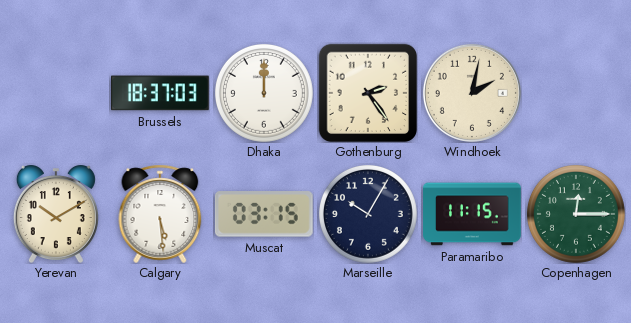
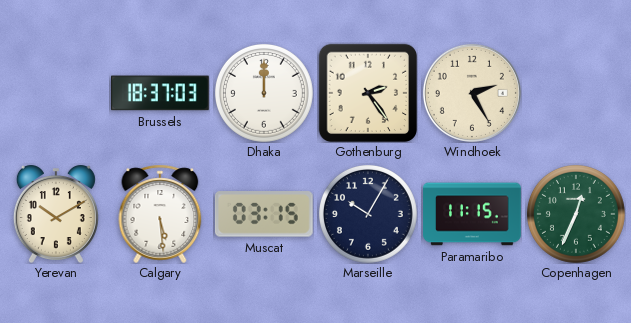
Windhoek: 2:02 -> 2:25 (472, 93)
Copenhagen: 12:15 -> 12:34 (576, 214)
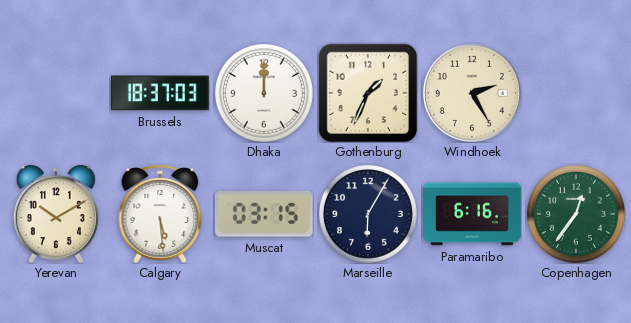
Gothenburg: 2:24 -> 1:34 (367, 92)
Marseille: 10:05 -> 6:05 (368, 214)
Paramaribo: 11:15 -> 6:16 (472, 214)
Copenhagen: 12:34 -> 12:36 (576, 214)
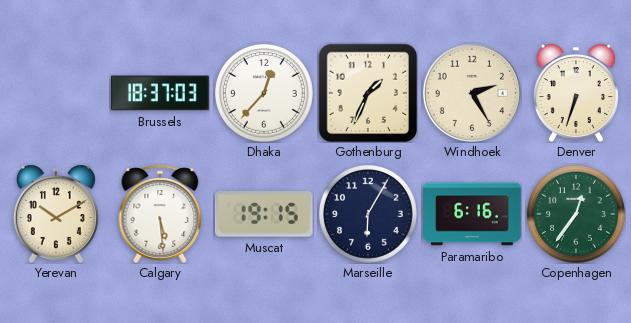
Dhaka: 12:00 -> 12:37 (264, 93)
Denver: none -> 6:33 (576, 93)
Muscat: 03:15 -> 19:15 (264, 214)
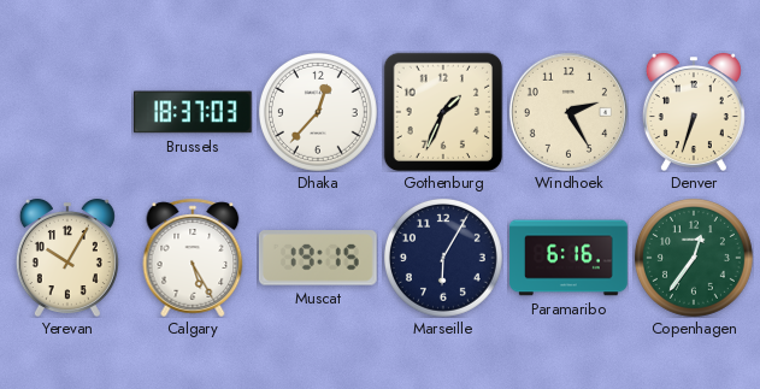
Yerevan: 10:10 -> 10:05 (67, 258)
Calgary: 5:29 -> 5:25 (193, 258)
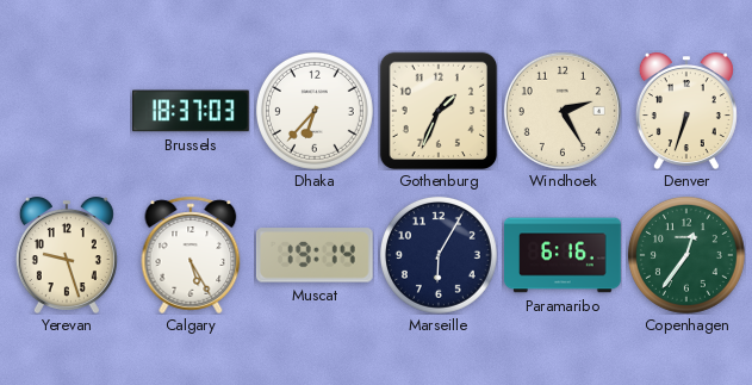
Dhaka: 12:37 -> 6:37 (315, 111)
Yerevan: 10:05 -> 9:27 (67, 255)
Muscat: 19:15 -> 19:14 (315, 255)
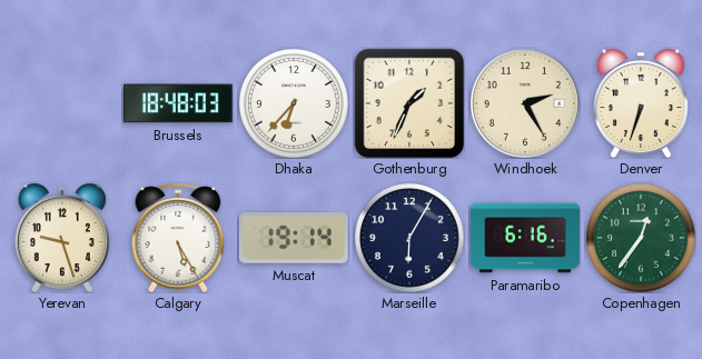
Brussels: 18:37 -> 18:48 (179, 103)
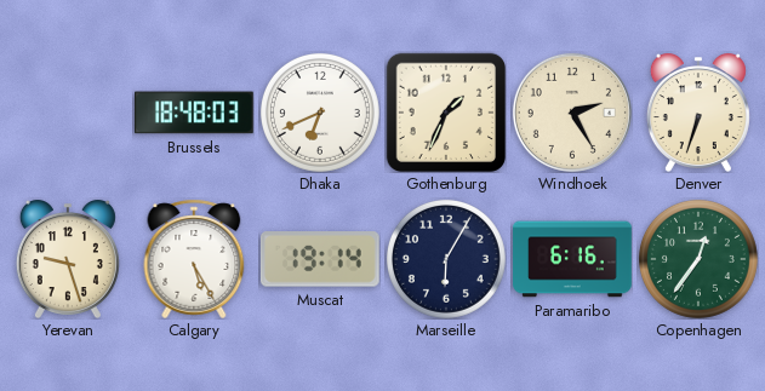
Dhaka: 6:37 -> 6:41 (320, 113)
